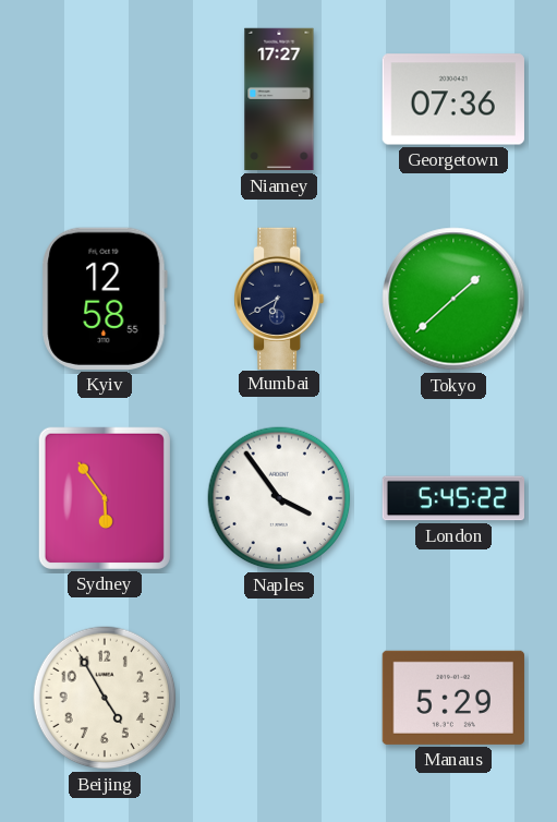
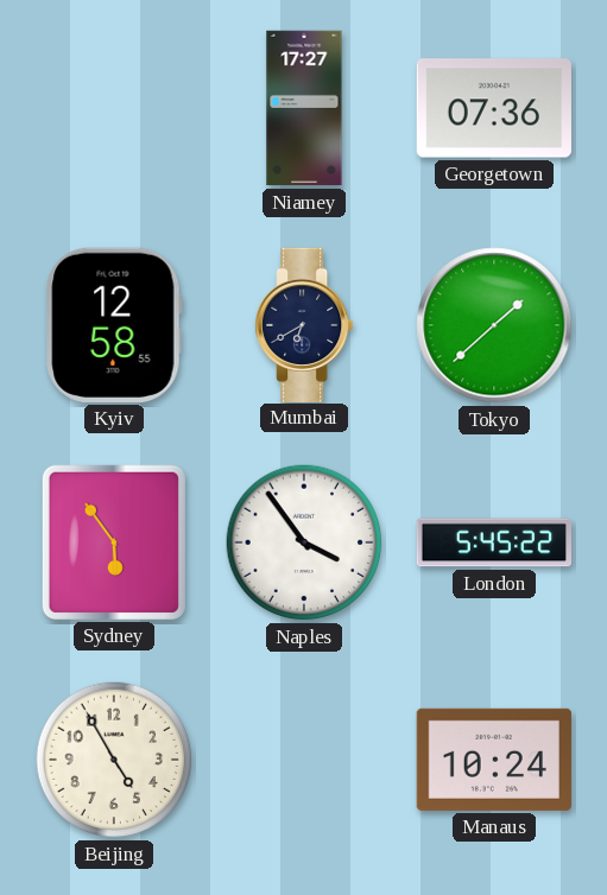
Manaus: 5:29 -> 10:24 (494, 760)
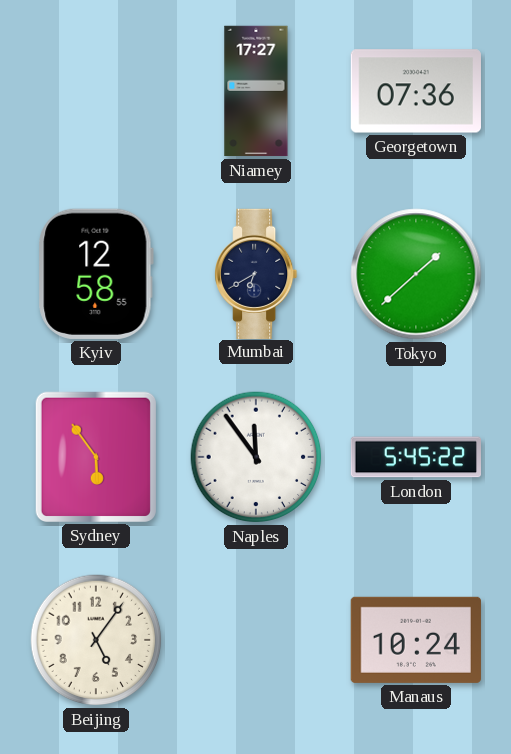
Naples: 3:54 -> 11:54 (256, 457)
Beijing: 4:55 -> 5:06 (96, 640)
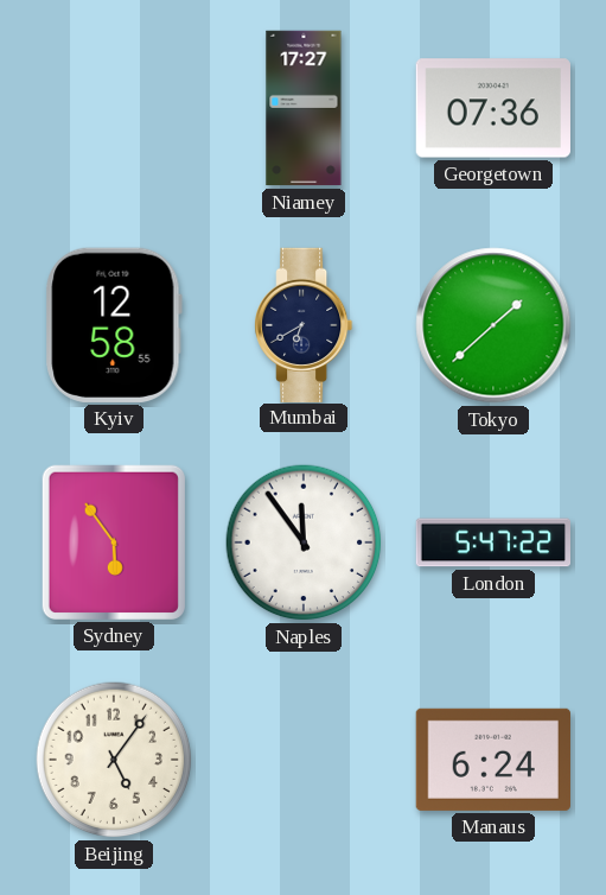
London: 5:45 -> 5:47 (492, 542)
Manaus: 10:24 -> 6:24 (493, 760)
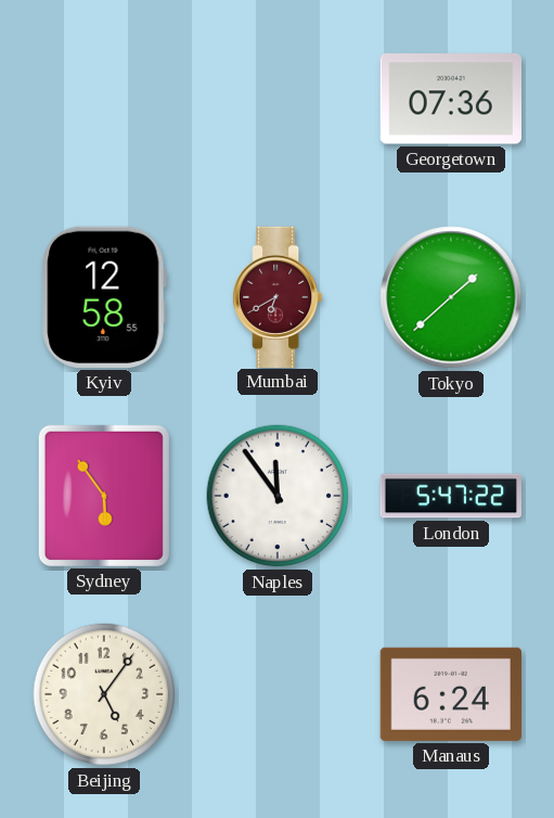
Niamey: 17:27 -> none (304, 108)
Mumbai dial: navy -> burgundy (279, 296)
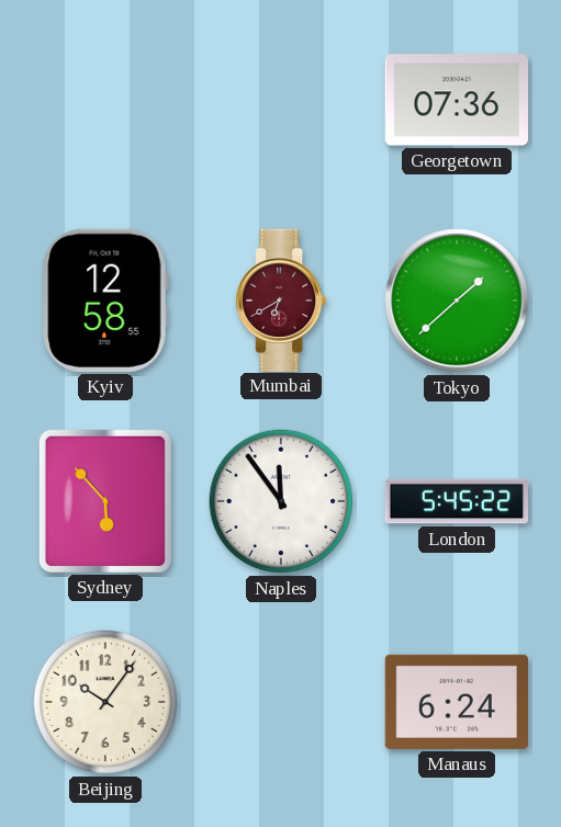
Sydney: 5:54 -> 5:53 (105, 501)
London: 5:47 -> 5:45 (456, 501)
Beijing: 5:06 -> 10:06 (105, 702)
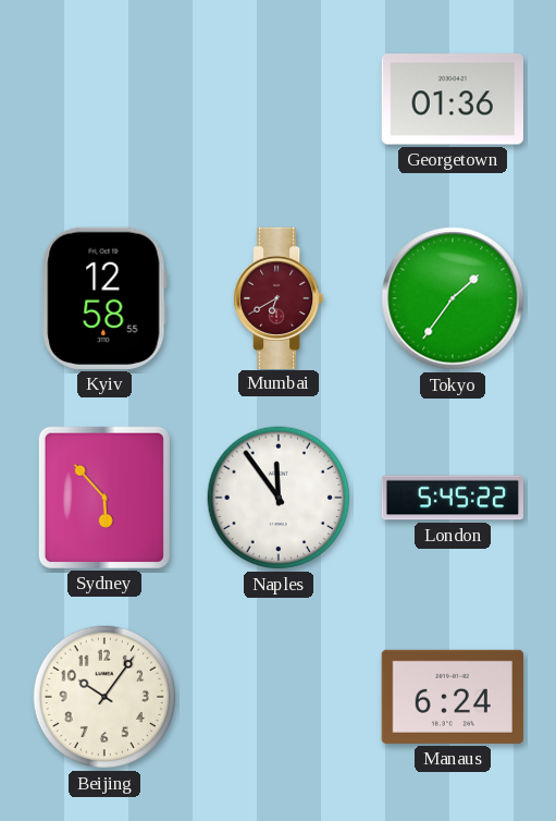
Georgetown: 07:36 -> 01:36 (453, 99)
Tokyo: 1:38 -> 1:36 (453, 298)
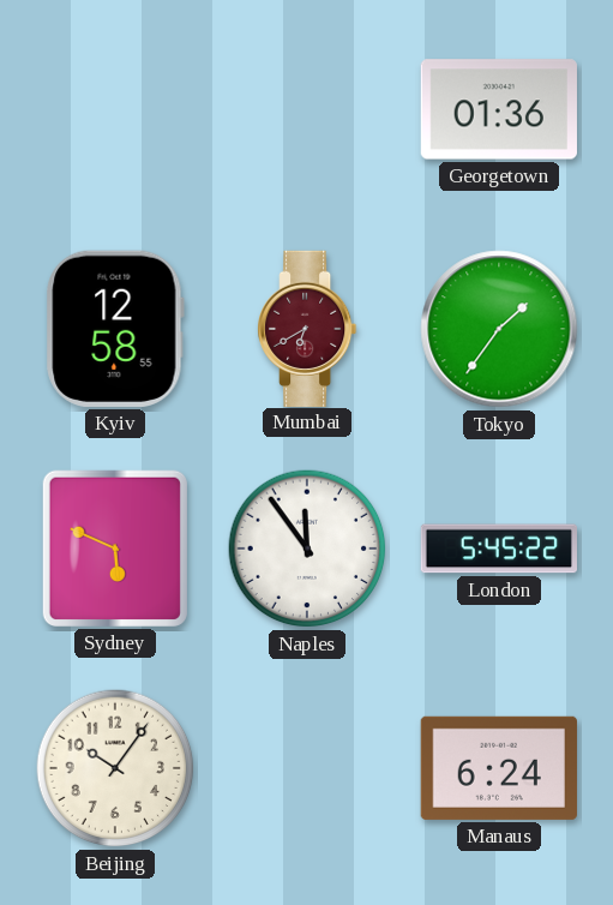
Sydney: 5:53 -> 5:49 (115, 549)
